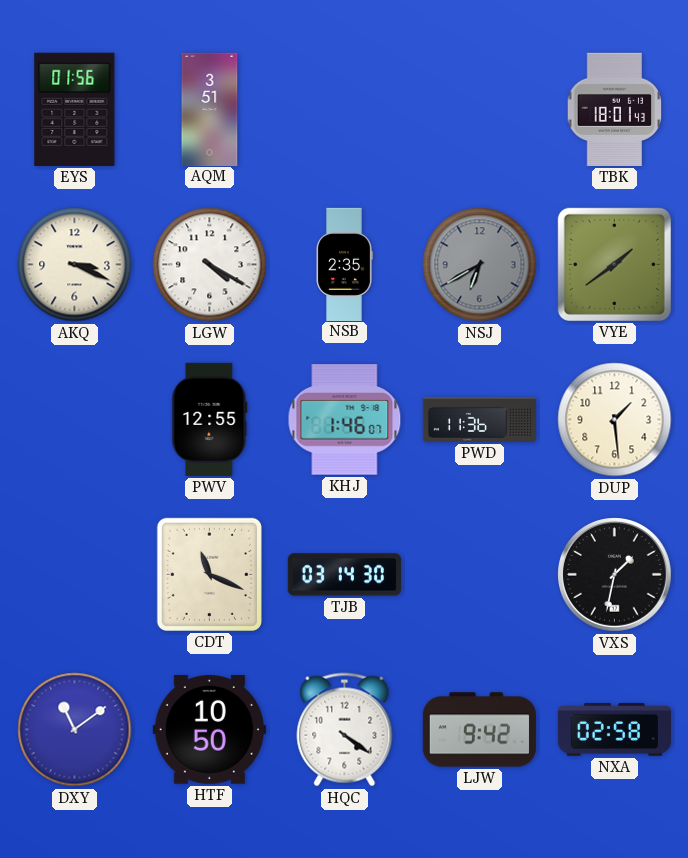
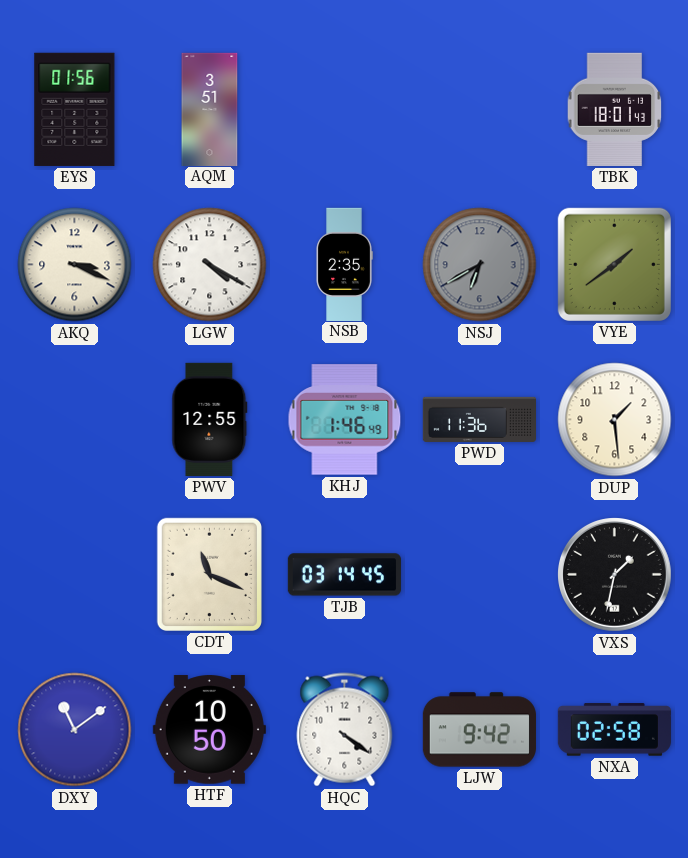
KHJ: 1:46:07 -> 1:46:49 (345, 420)
TJB: 03:14:30 -> 03:14:45 (344, 575)
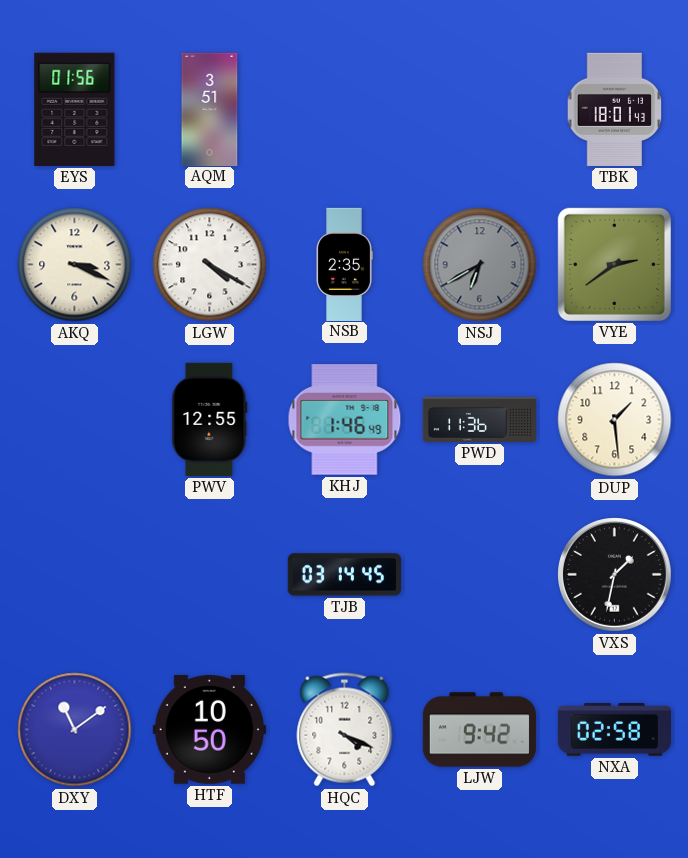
VYE: 1:39 -> 2:39 (614, 264)
CDT: 11:19 -> none (209, 574)
HQC: 4:21 -> 4:19 (345, 730)
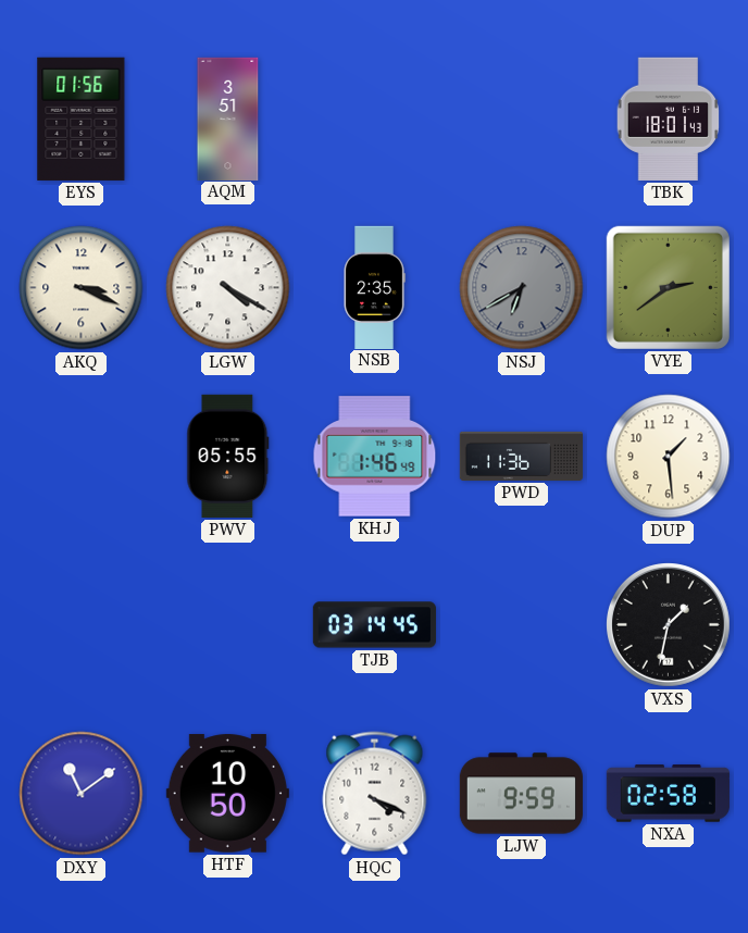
PWV: 12:55 -> 05:55 (228, 456)
LJW: 9:42 -> 9:59 (521, 794)
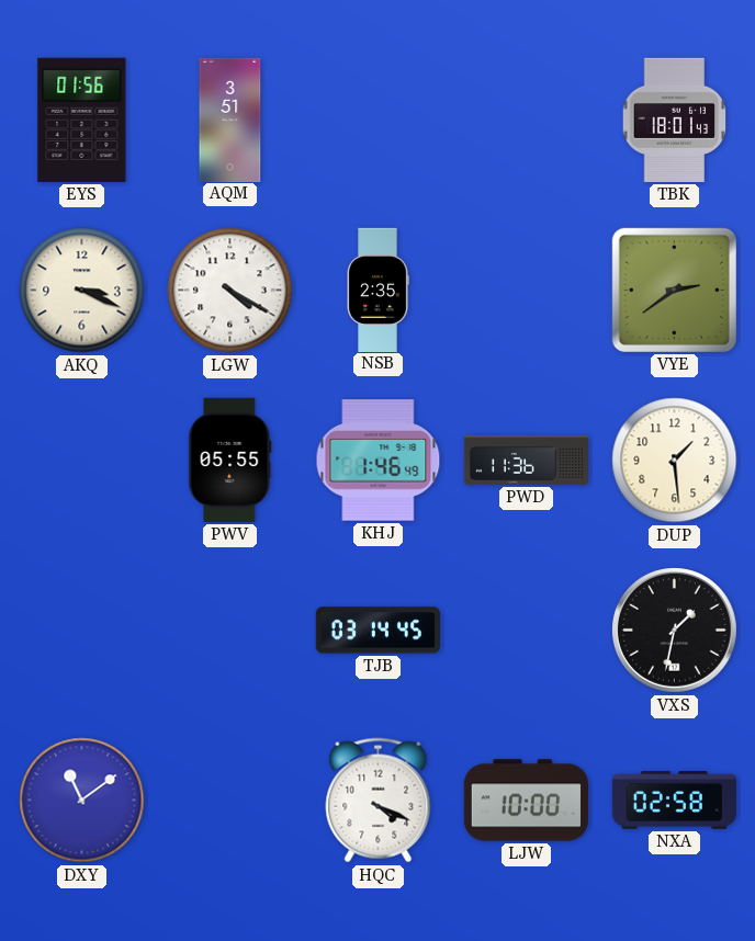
NSJ: 6:40 -> none (522, 288)
HTF: 10:50 -> none (227, 794)
LJW: 9:59 -> 10:00 (526, 801)
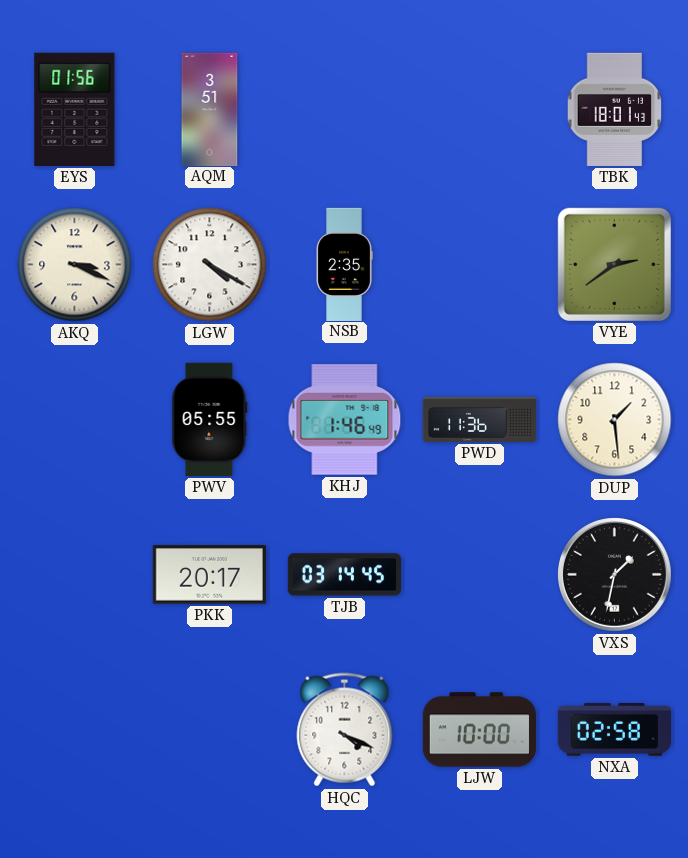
PKK: none -> 20:17 (209, 575)
DXY: 11:09 -> none (82, 801)
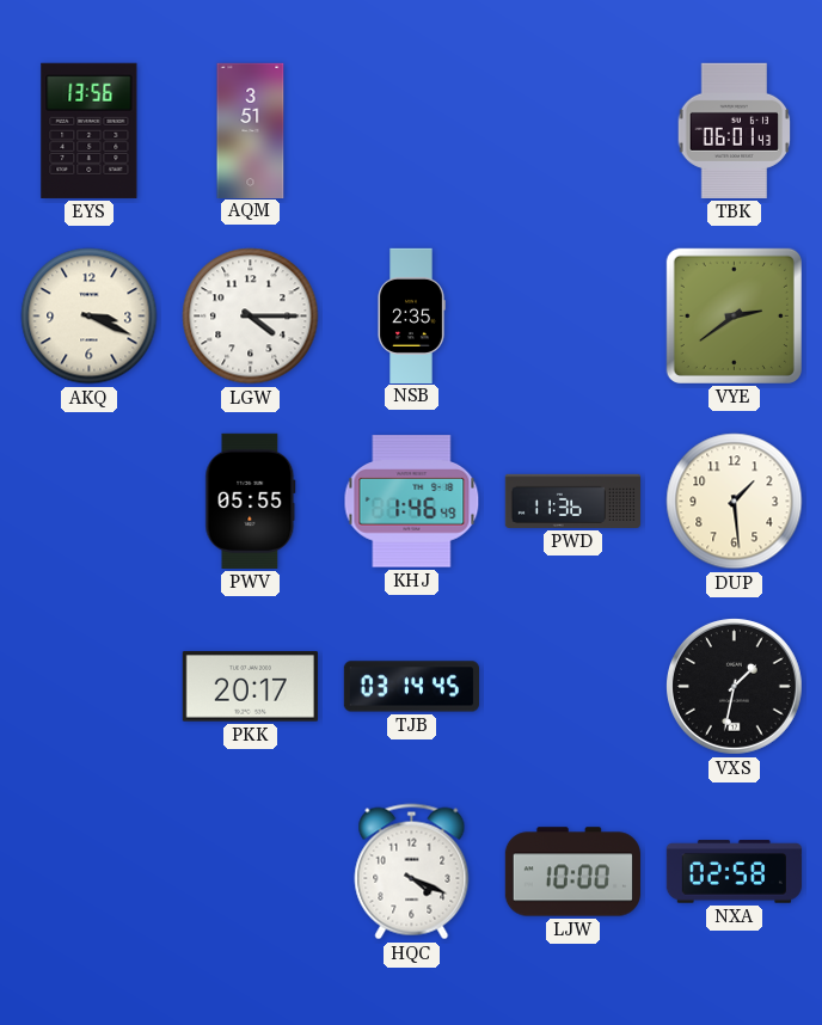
EYS: 01:56 -> 13:56 (90, 130)
TBK: 18:01 -> 06:01 (735, 130)
LGW: 4:20 -> 4:15 (251, 317)
